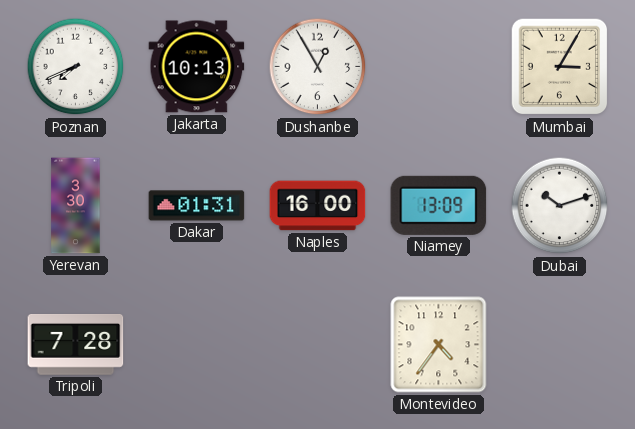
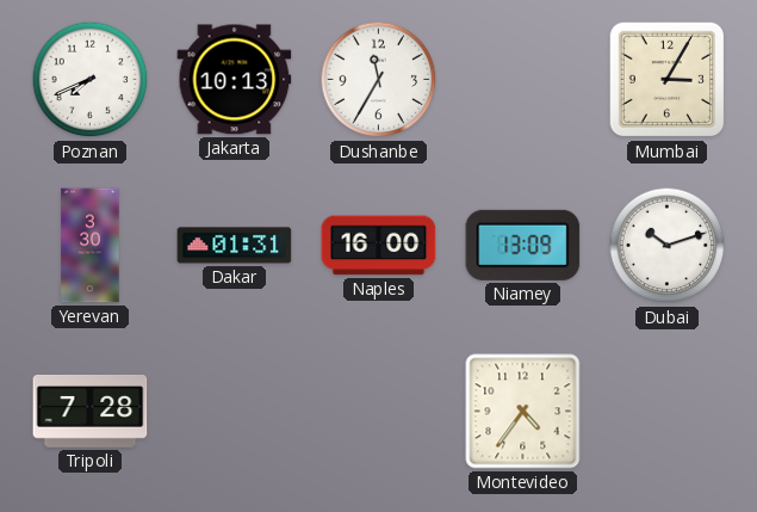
Dushanbe: 12:55 -> 11:35 (379, 80)
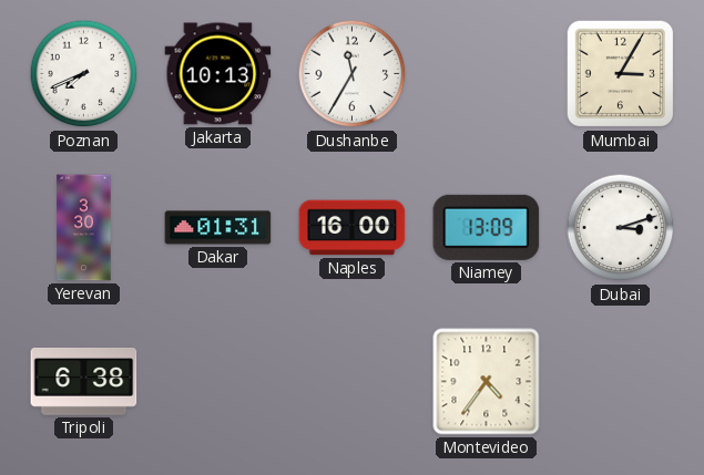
Dubai: 10:12 -> 3:12 (621, 228)
Tripoli: 7:28 -> 6:38 (84, 382)
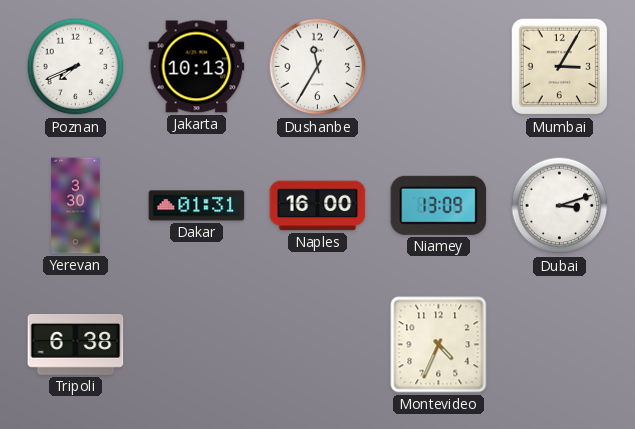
Montevideo: 4:36 -> 4:34 (439, 345)
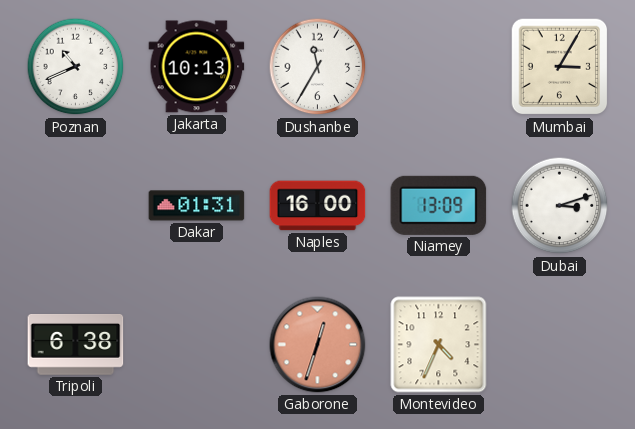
Poznan: 7:41 -> 10:41 (76, 67)
Yerevan: 3:30 -> none (76, 206)
Gaborone: none -> 12:33 (318, 345)
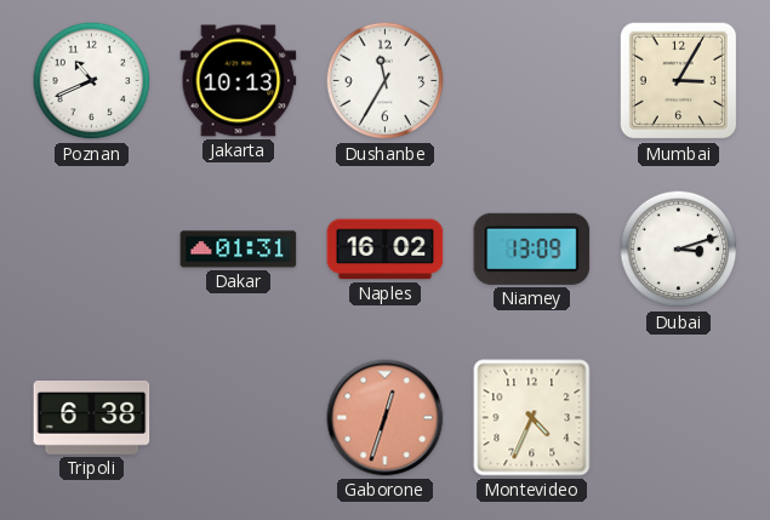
Naples: 16:00 -> 16:02 (386, 250)
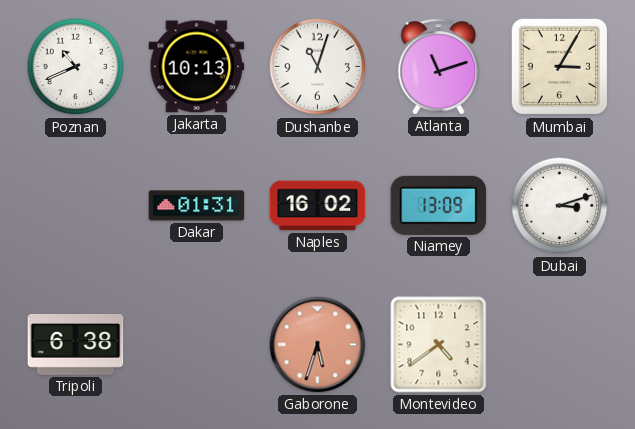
Dushanbe: 11:35 -> 11:03 (318, 67)
Atlanta: none -> 11:12 (439, 67)
Gaborone: 12:33 -> 5:33 (318, 345)
Montevideo: 4:34 -> 4:39 (439, 345)
